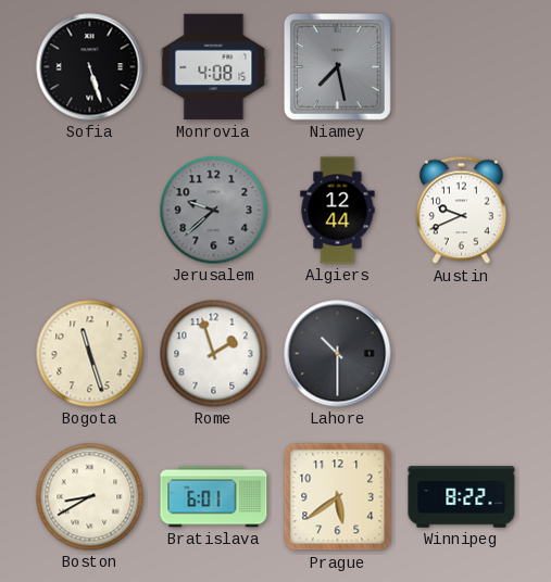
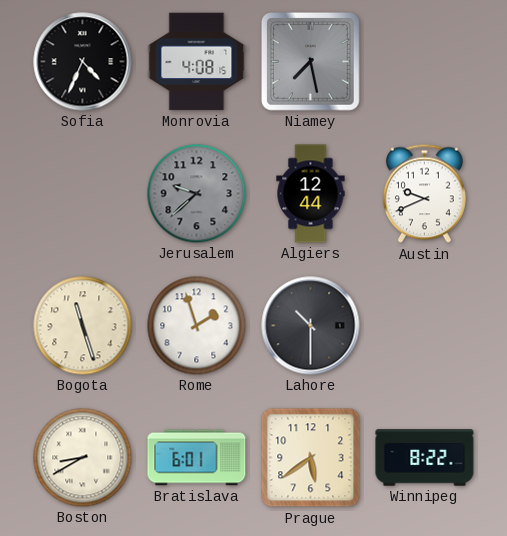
Sofia: 5:27 -> 4:34 (83, 62)
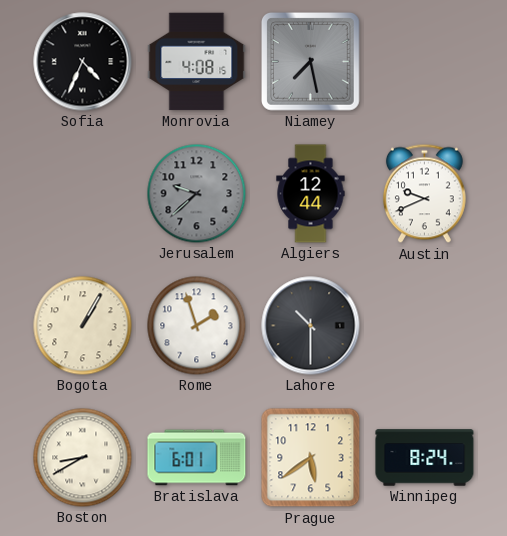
Bogota: 11:27 -> 1:05 (83, 326)
Winnipeg: 8:22 -> 8:24 (425, 458)
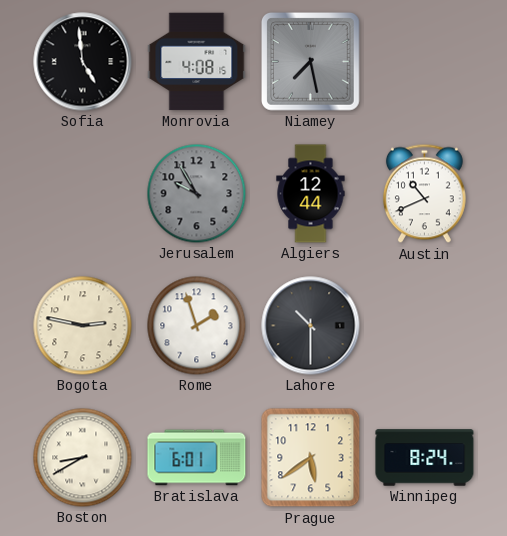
Sofia: 4:34 -> 4:59 (83, 62)
Jerusalem: 9:38 -> 9:55 (197, 194)
Austin: 9:41 -> 10:41 (424, 194)
Bogota: 1:05 -> 2:47 (83, 326)
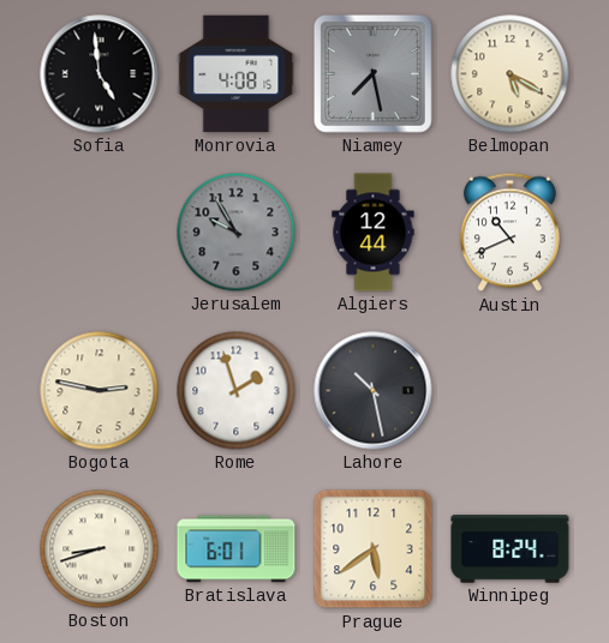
Belmopan: none -> 5:20 (511, 74)
Lahore: 10:30 -> 10:28 (374, 391)
Boston: 8:40 -> 8:42 (100, 549)
